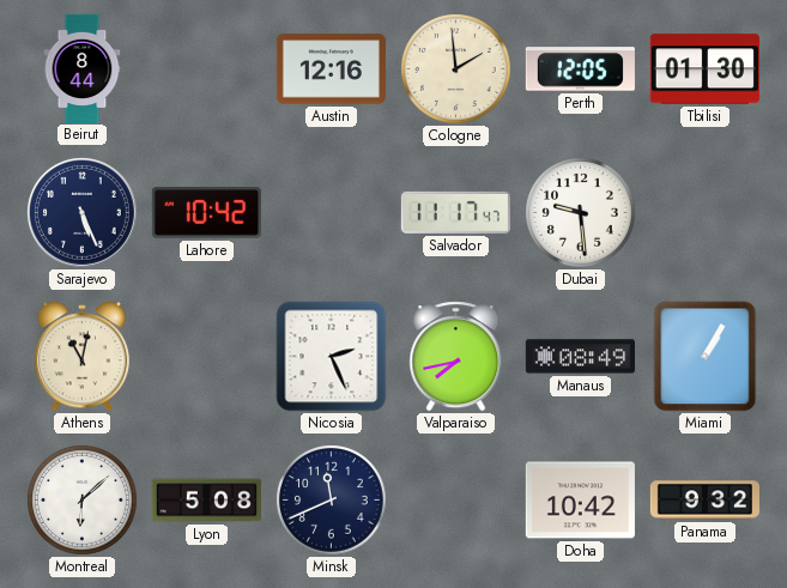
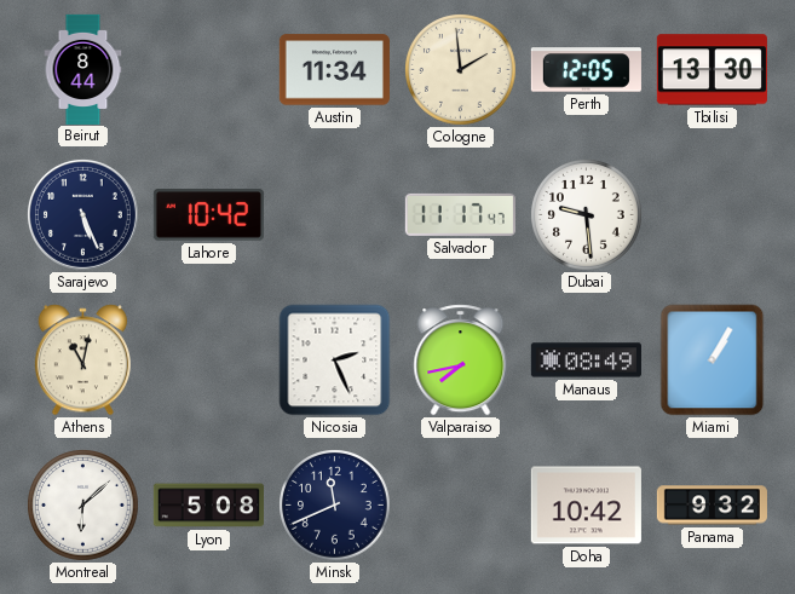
Austin: 12:16 -> 11:34 (334, 70)
Tbilisi: 01:30 -> 13:30 (712, 70)
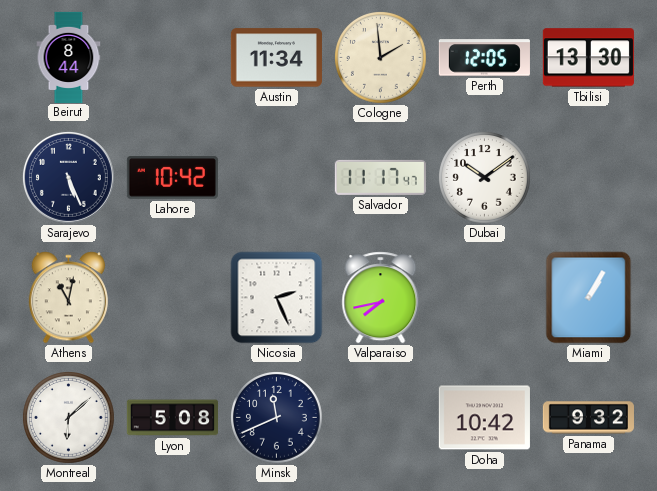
Dubai: 9:29 -> 10:09 (485, 178)
Manaus: 08:49 -> none (586, 361)
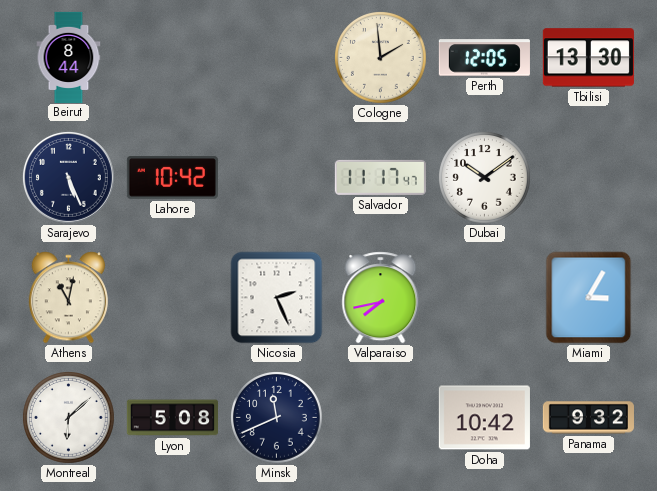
Austin: 11:34 -> none (276, 58)
Miami: 1:05 -> 3:05 (589, 298)
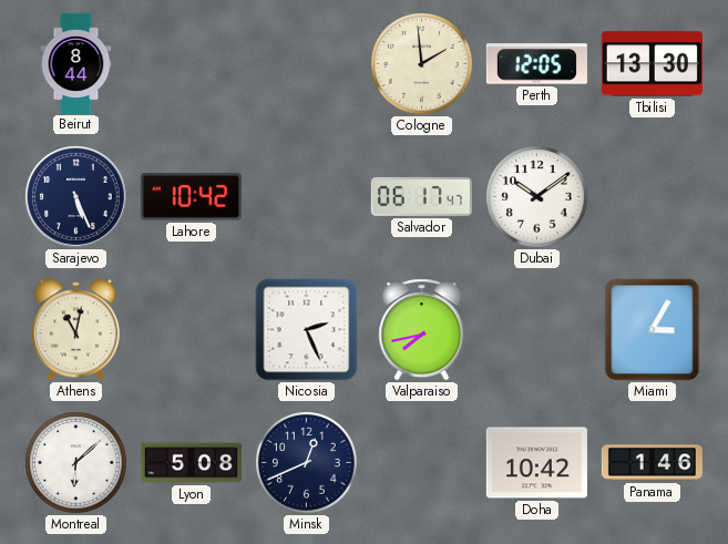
Salvador: 11:17 -> 06:17 (421, 196)
Minsk: 11:41 -> 12:41 (307, 463)
Panama: 9:32 -> 1:46 (652, 463)
